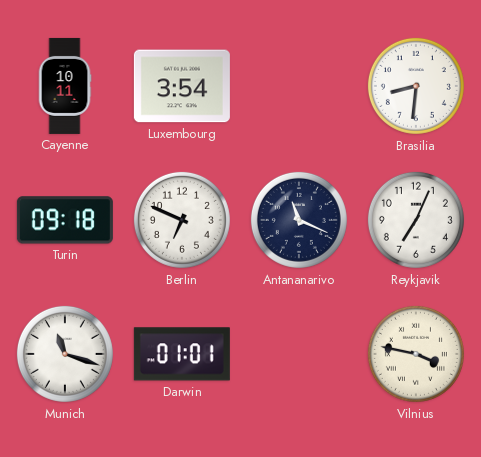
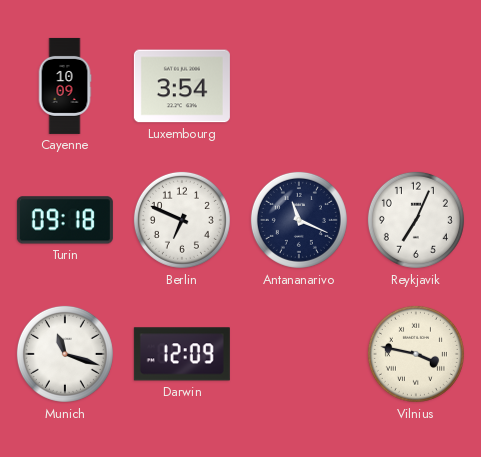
Cayenne: 10:11 -> 10:09 (65, 86)
Brasilia: 8:31 -> none (416, 86)
Darwin: 01:01 -> 12:09 (182, 354)
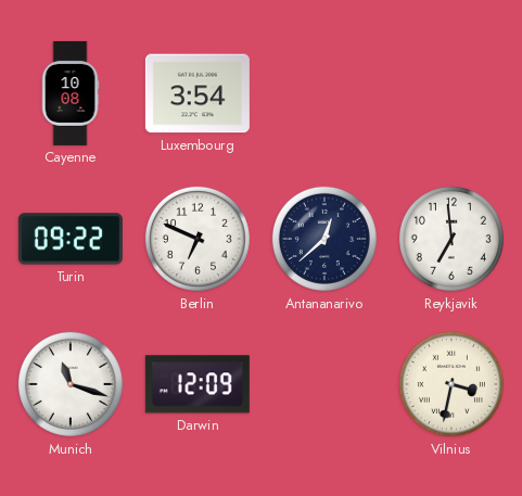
Cayenne: 10:09 -> 10:08 (71, 93)
Turin: 09:18 -> 09:22 (71, 239)
Antananarivo: 11:19 -> 12:38 (324, 239)
Reykjavik: 7:04 -> 6:59 (451, 239)
Vilnius: 3:47 -> 3:32 (451, 384)
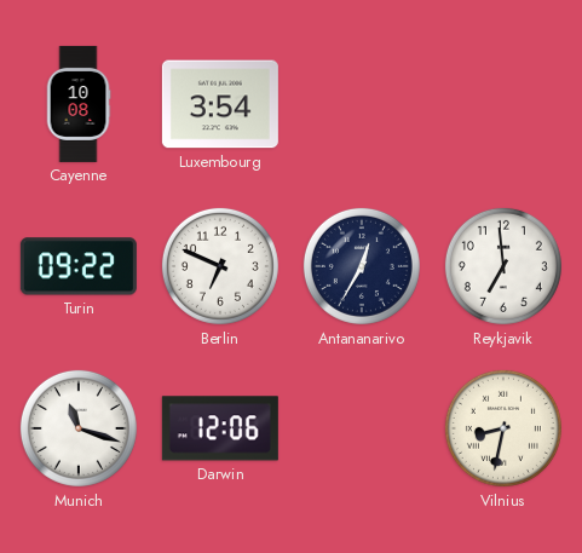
Antananarivo: 12:38 -> 12:35 (362, 266)
Darwin: 12:09 -> 12:06 (220, 428)
Vilnius: 3:32 -> 8:32 (503, 428)
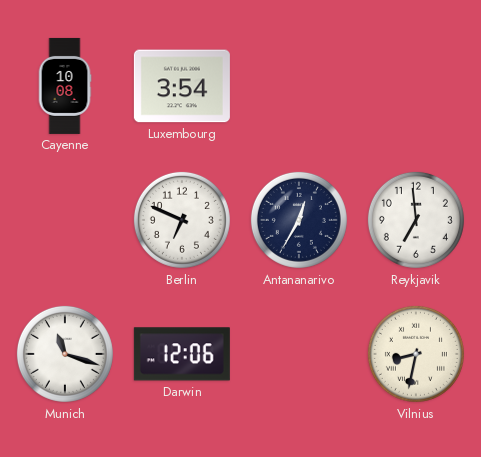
Turin: 09:22 -> none (79, 266)
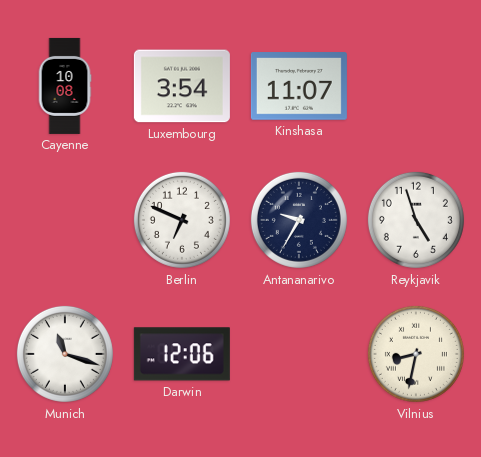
Kinshasa: none -> 11:07 (299, 86)
Antananarivo: 12:35 -> 9:35 (299, 220)
Reykjavik: 6:59 -> 4:57 (416, 220)
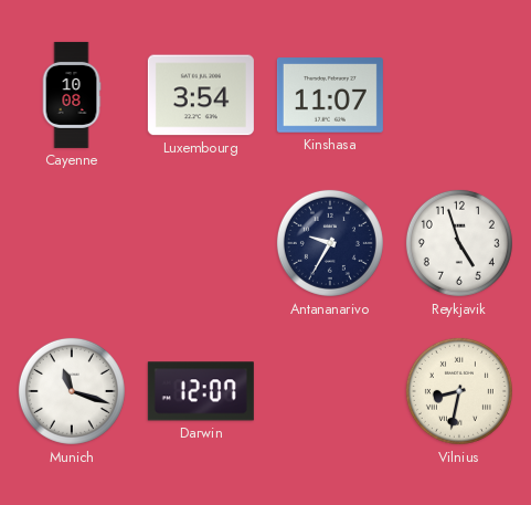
Berlin: 6:49 -> none (182, 220)
Darwin: 12:06 -> 12:07 (201, 391)
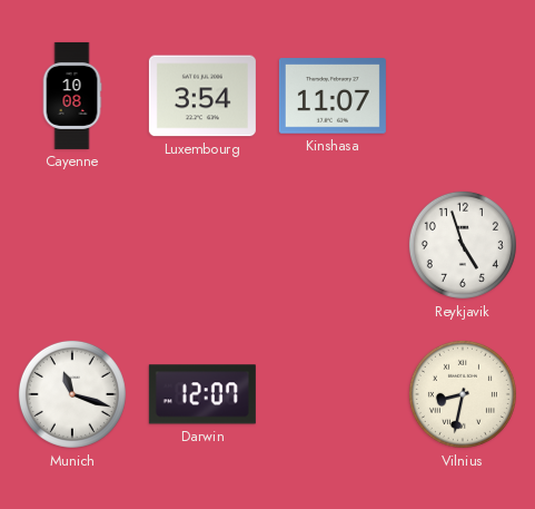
Antananarivo: 9:35 -> none (330, 243)
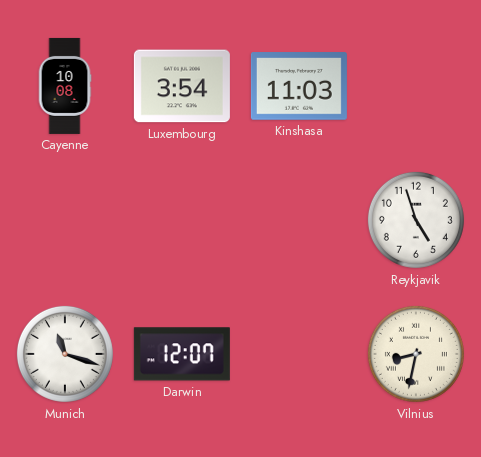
Kinshasa: 11:07 -> 11:03 (299, 86)
